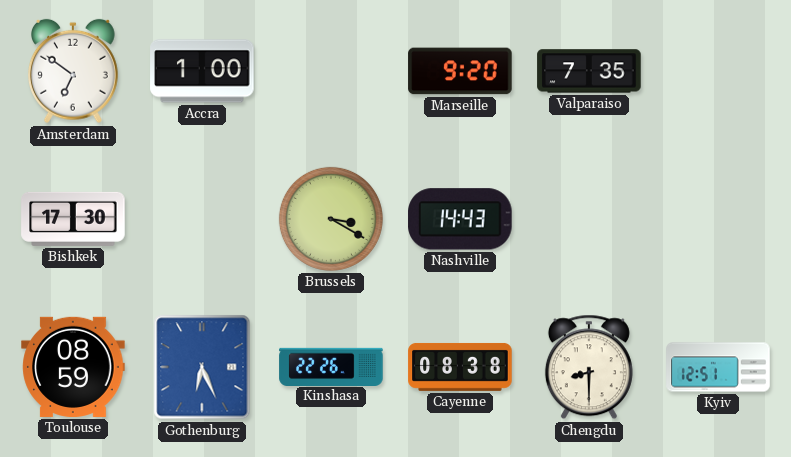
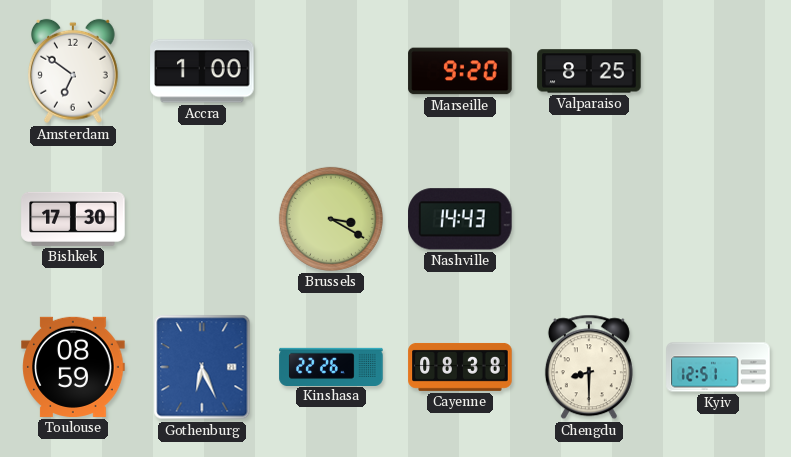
Valparaiso: 7:35 -> 8:25 (589, 71)
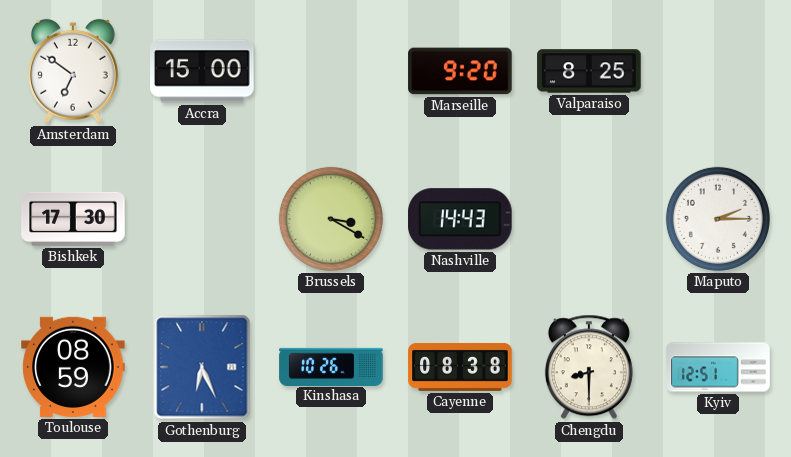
Accra: 1:00 -> 15:00 (202, 71)
Maputo: none -> 2:15 (718, 219)
Kinshasa: 22:26 -> 10:26 (331, 366)
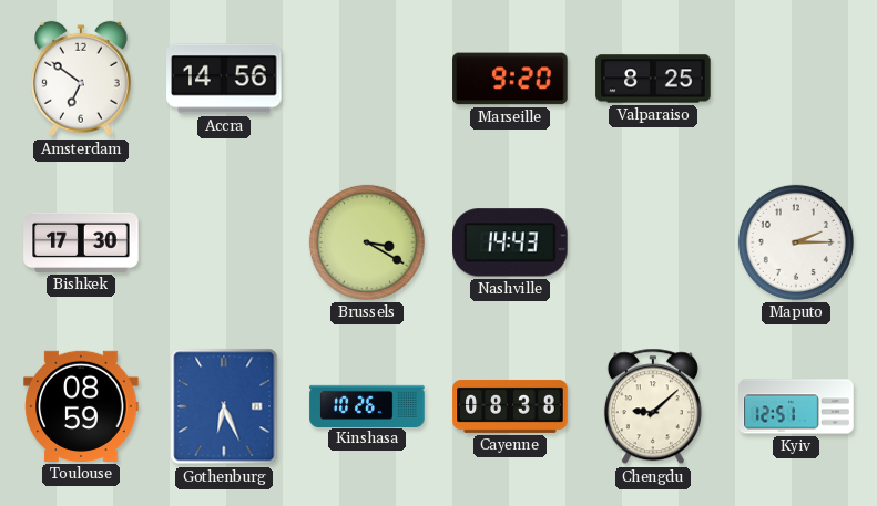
Accra: 15:00 -> 14:56 (224, 79)
Chengdu: 8:30 -> 9:08 (653, 406)
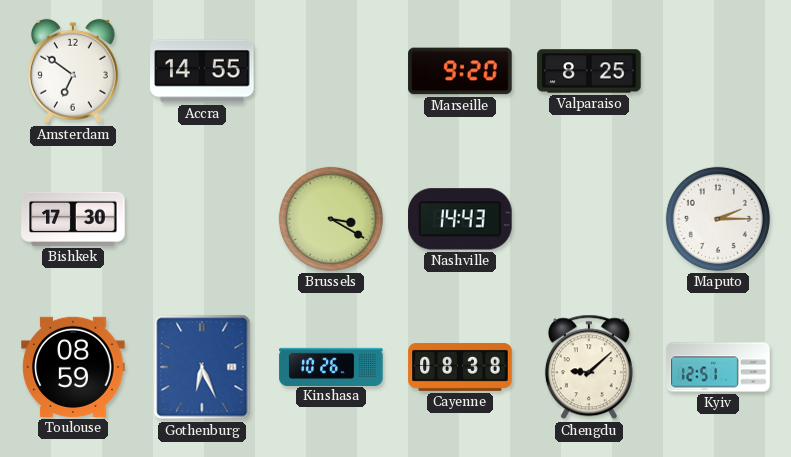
Accra: 14:56 -> 14:55 (202, 71)
